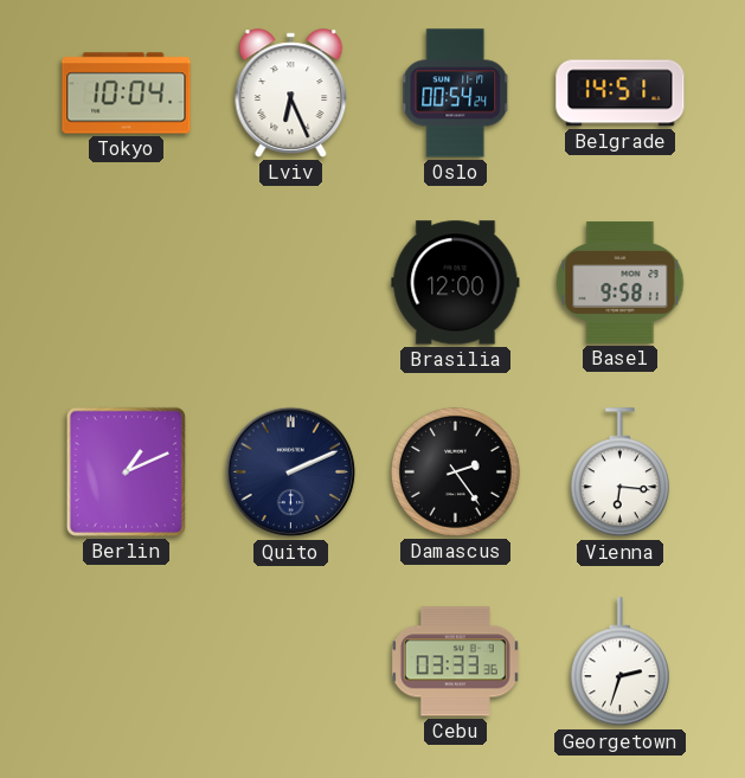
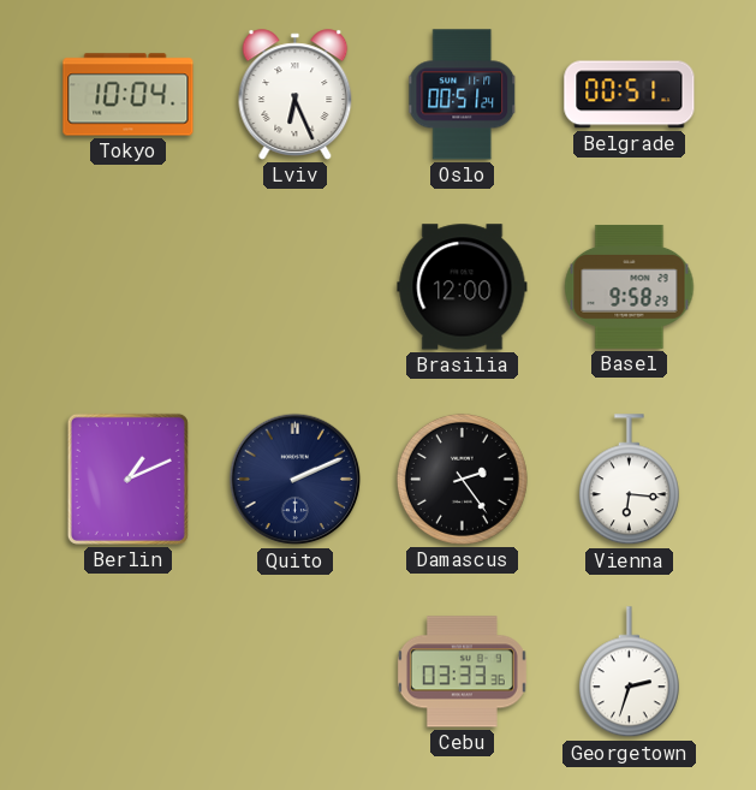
Oslo: 00:54 -> 00:51 (463, 95)
Belgrade: 14:51 -> 00:51 (630, 95)
Basel: 9:58:11 -> 9:58:29 (630, 287)
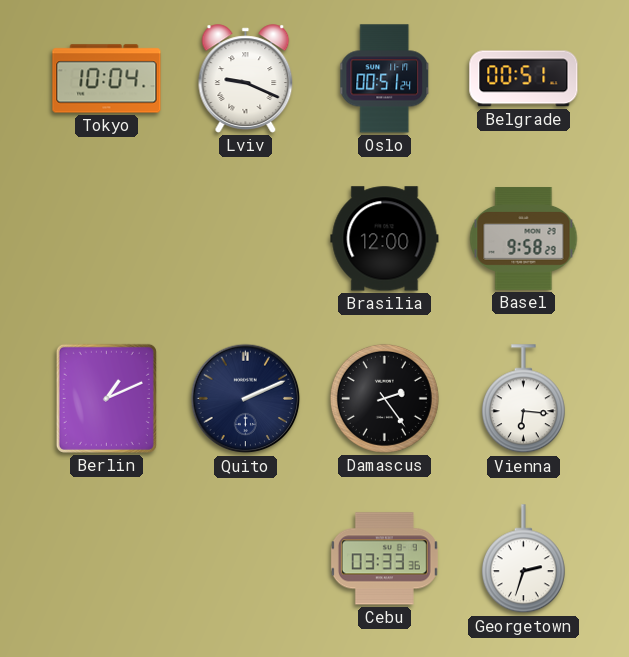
Lviv: 6:26 -> 9:19 (246, 79)
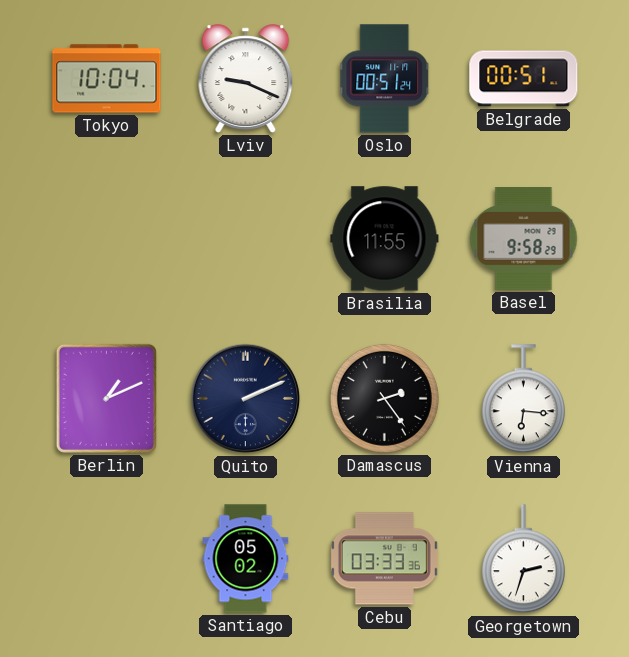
Brasilia: 12:00 -> 11:55 (385, 239)
Santiago: none -> 05:02 (246, 559)
